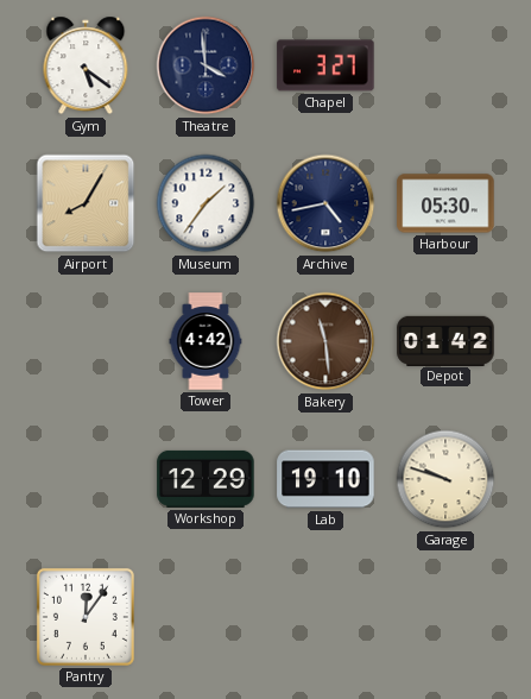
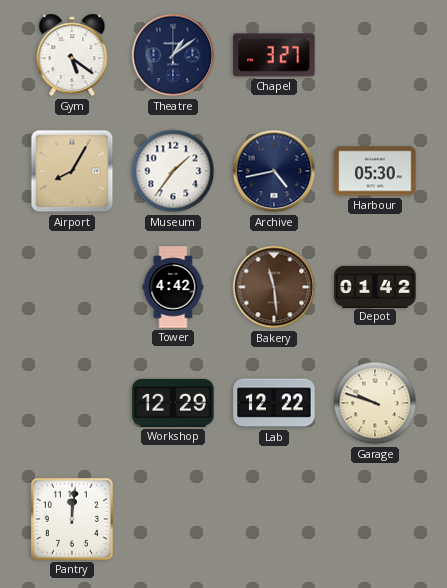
Theatre: 3:59 -> 1:09 (173, 55)
Lab: 19:10 -> 12:22 (274, 403)
Pantry: 12:06 -> 12:01 (72, 519)
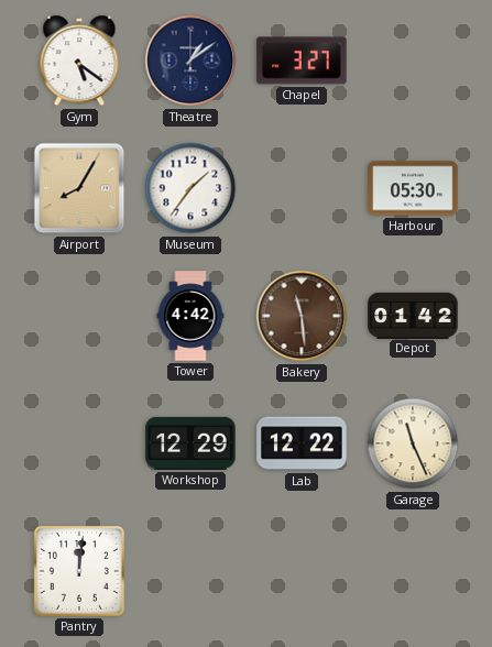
Archive: 4:43 -> none (274, 171)
Garage: 9:48 -> 11:26 (413, 443)
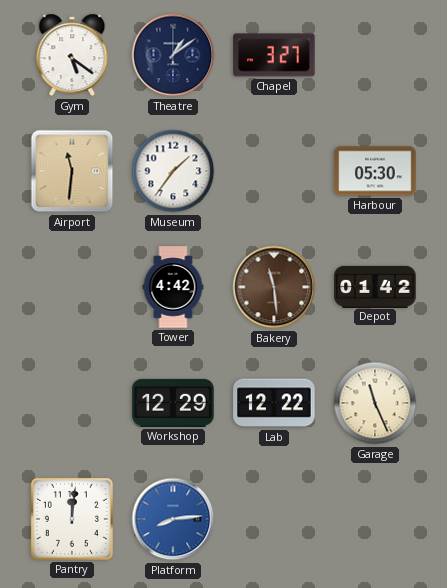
Airport: 8:05 -> 11:31 (72, 171)
Platform: none -> 8:14 (173, 519)
